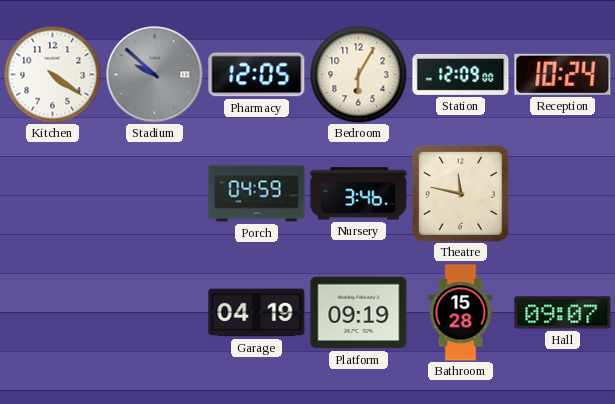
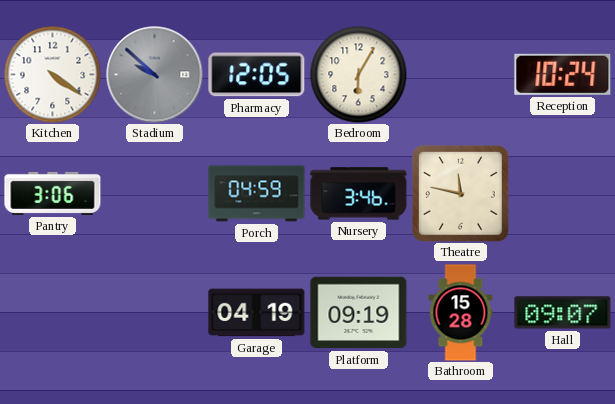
Station: 12:09 -> none (461, 74)
Pantry: none -> 3:06 (53, 193)
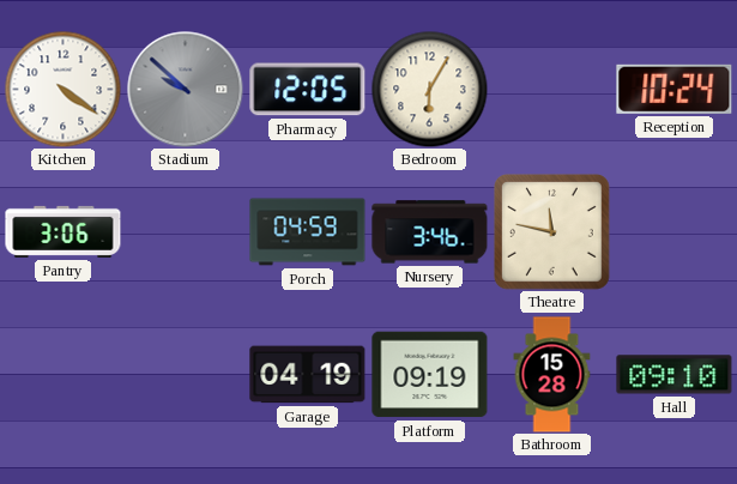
Hall: 09:07 -> 09:10 (675, 375)
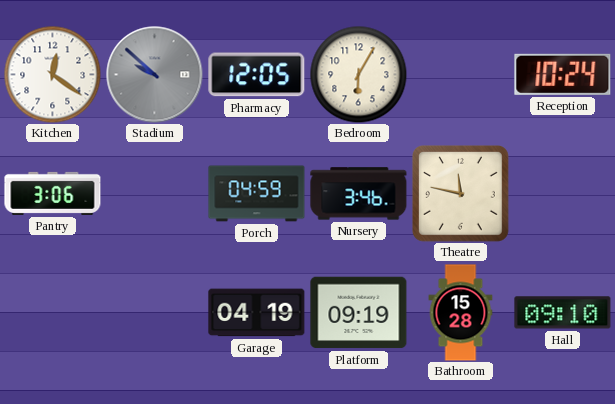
Kitchen: 4:21 -> 12:21 (52, 74)
